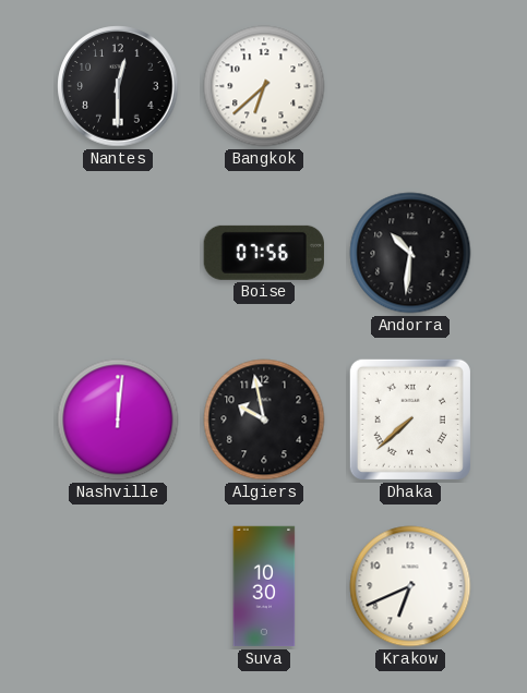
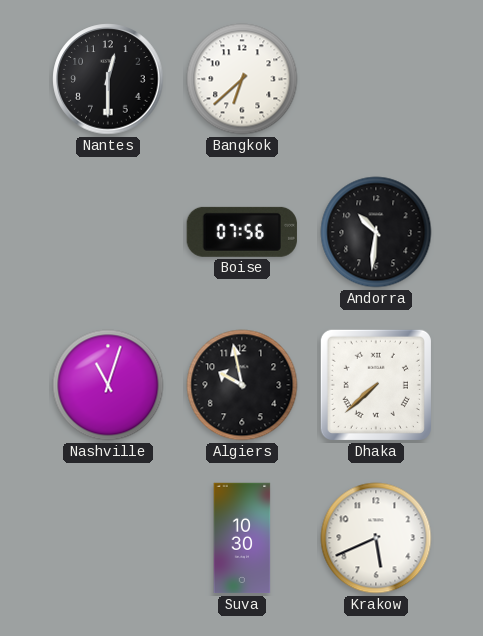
Nashville: 12:01 -> 11:03 (108, 385)
Krakow: 6:41 -> 5:41 (376, 538)
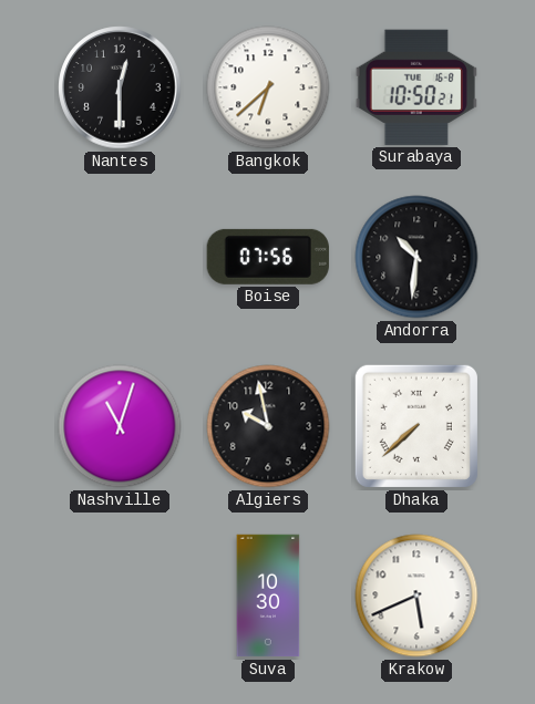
Surabaya: none -> 10:50 (416, 87)
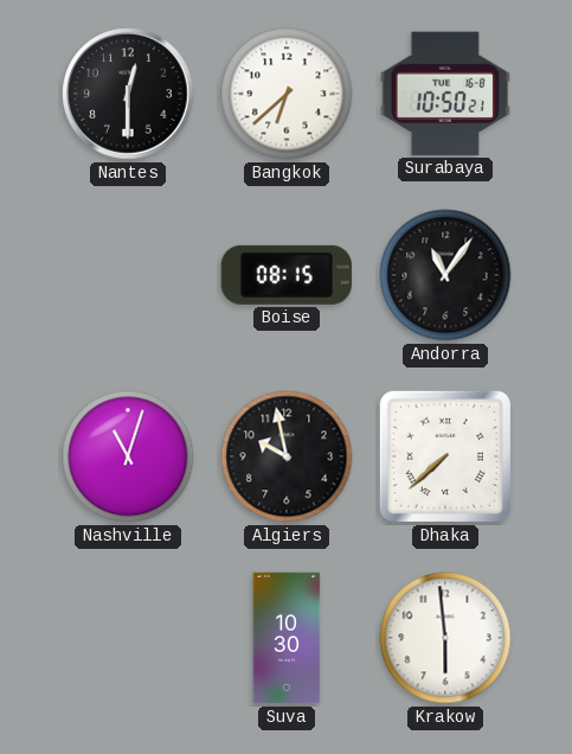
Boise: 07:56 -> 08:15 (287, 275)
Andorra: 10:31 -> 11:06 (445, 275)
Krakow: 5:41 -> 5:59 (445, 638)
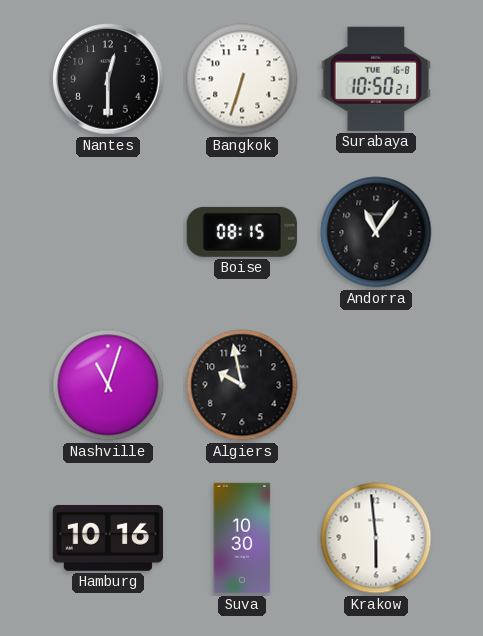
Bangkok: 6:38 -> 6:33 (242, 79)
Dhaka: 7:38 -> none (445, 456)
Hamburg: none -> 10:16 (107, 538)
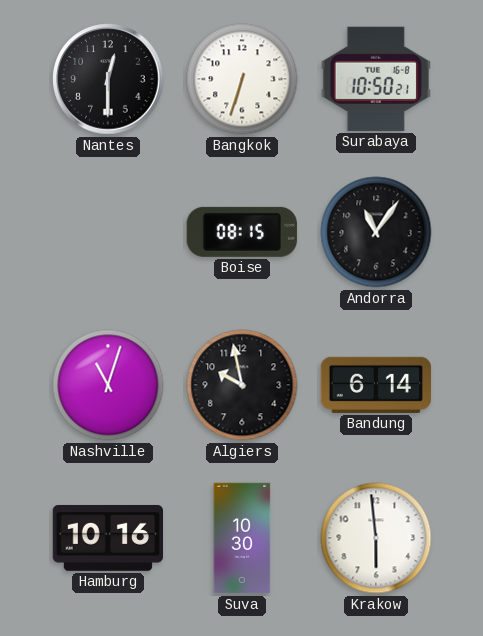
Bandung: none -> 6:14 (376, 385)
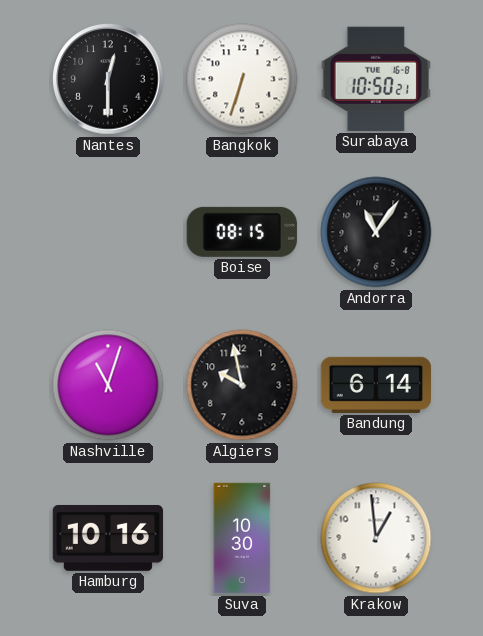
Krakow: 5:59 -> 12:59 (376, 538)
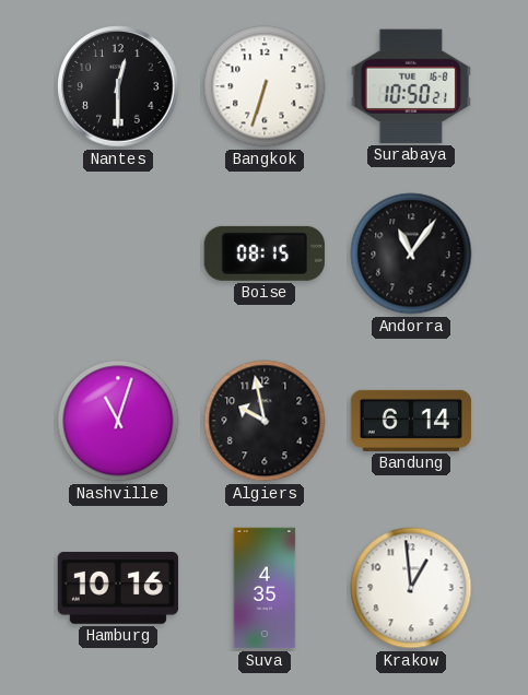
Suva: 10:30 -> 4:35 (265, 588)
